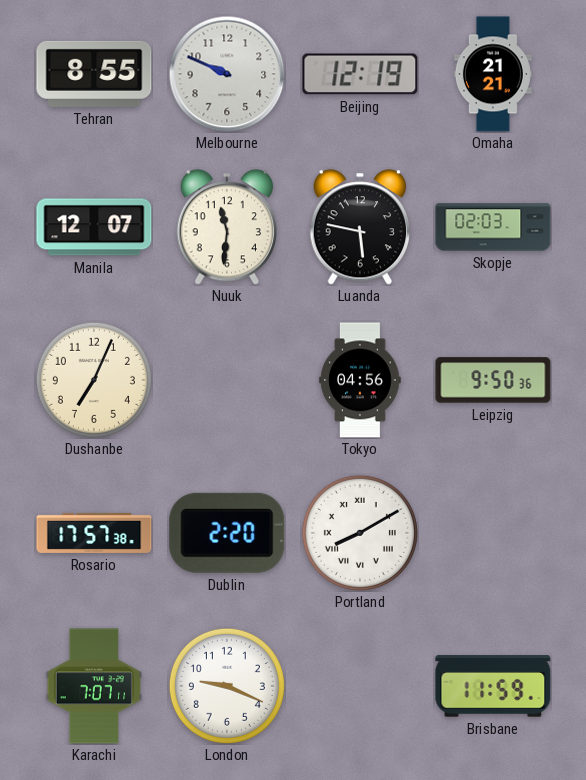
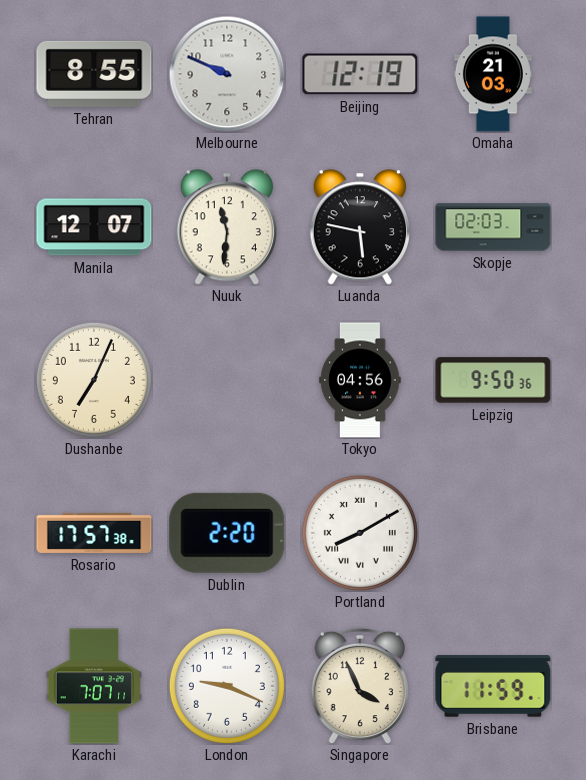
Omaha: 21:21 -> 21:03 (493, 74)
Singapore: none -> 3:56 (360, 686)
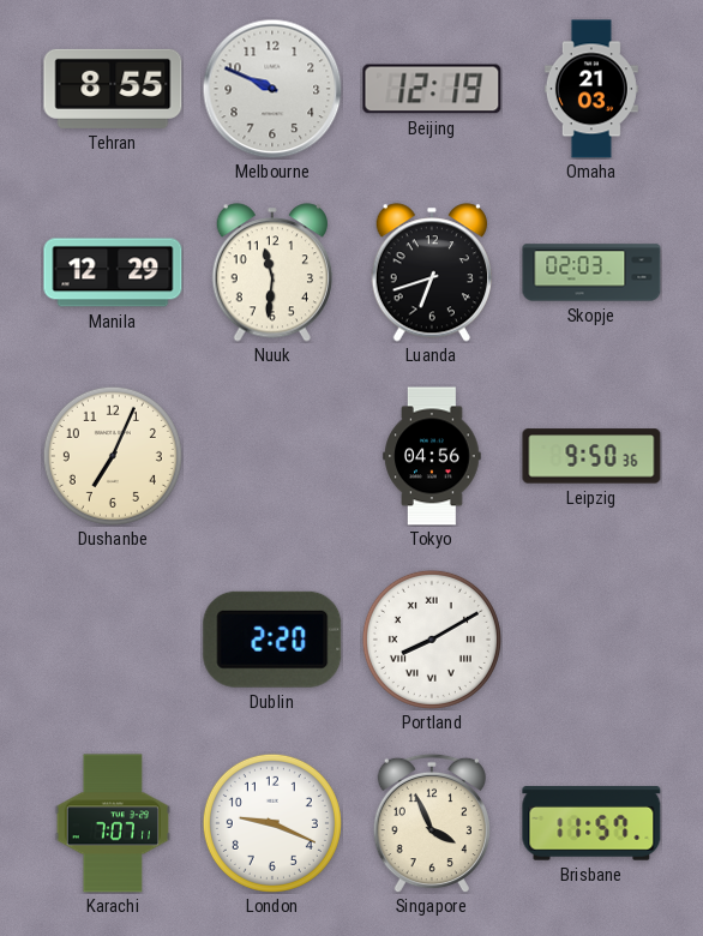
Manila: 12:07 -> 12:29 (113, 272)
Luanda: 5:47 -> 6:42 (431, 272)
Rosario: 17:57 -> none (94, 533)
Brisbane: 11:59 -> 11:57 (591, 823)
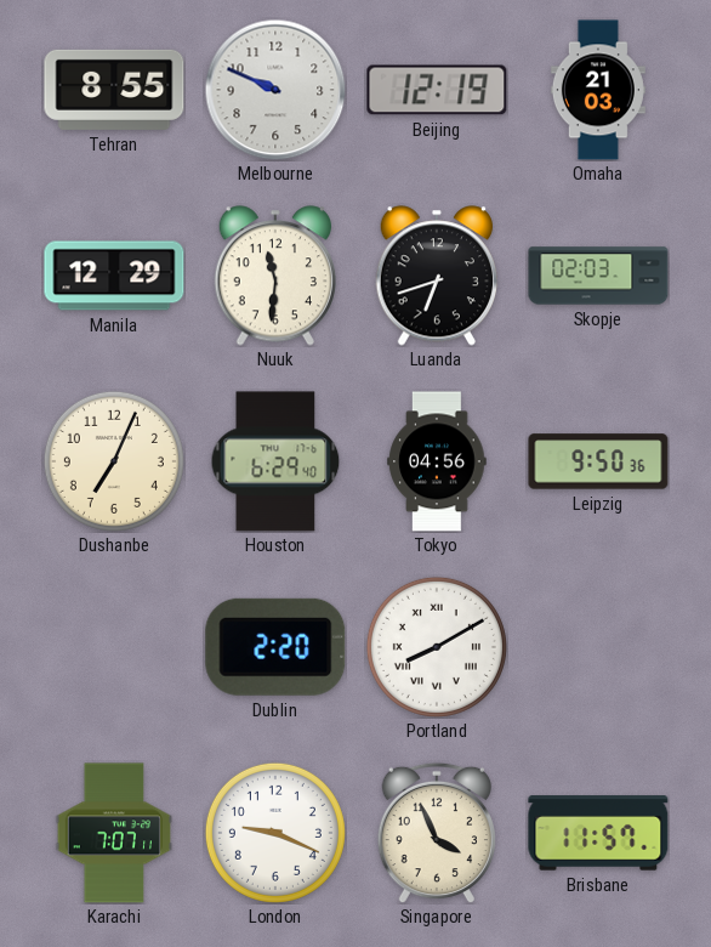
Houston: none -> 6:29 (275, 461)
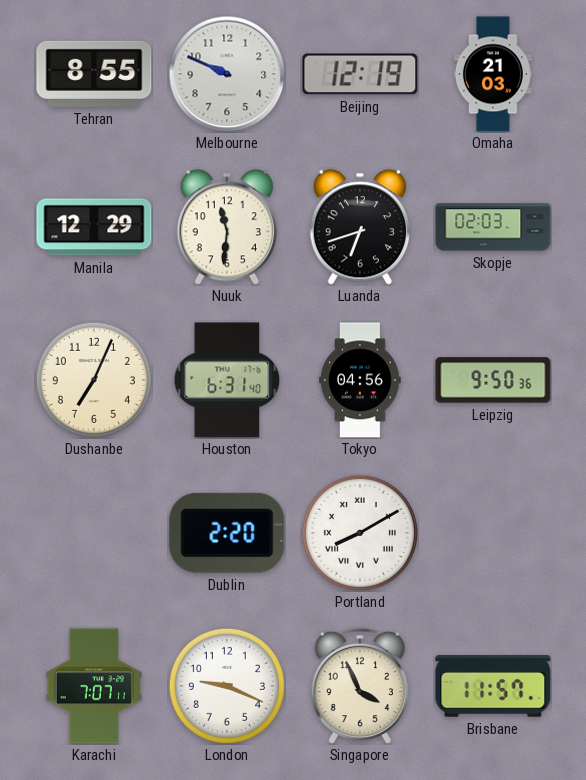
Houston: 6:29 -> 6:31 (227, 380)
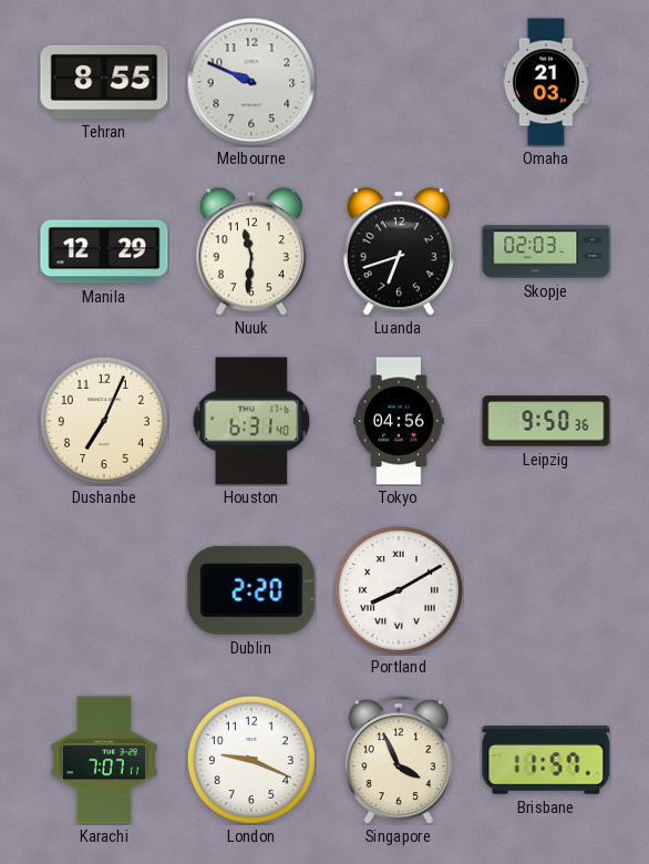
Beijing: 12:19 -> none (360, 74)
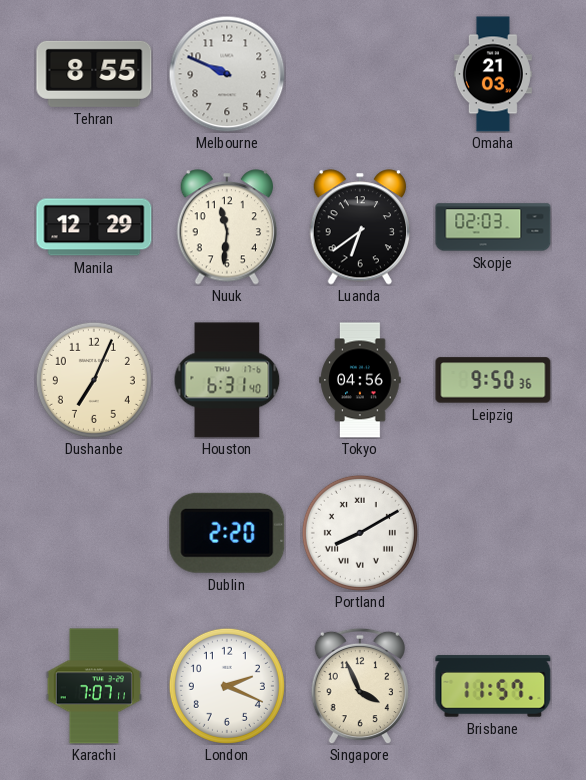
Luanda: 6:42 -> 6:39 (359, 227)
London: 9:19 -> 2:19 (227, 686)
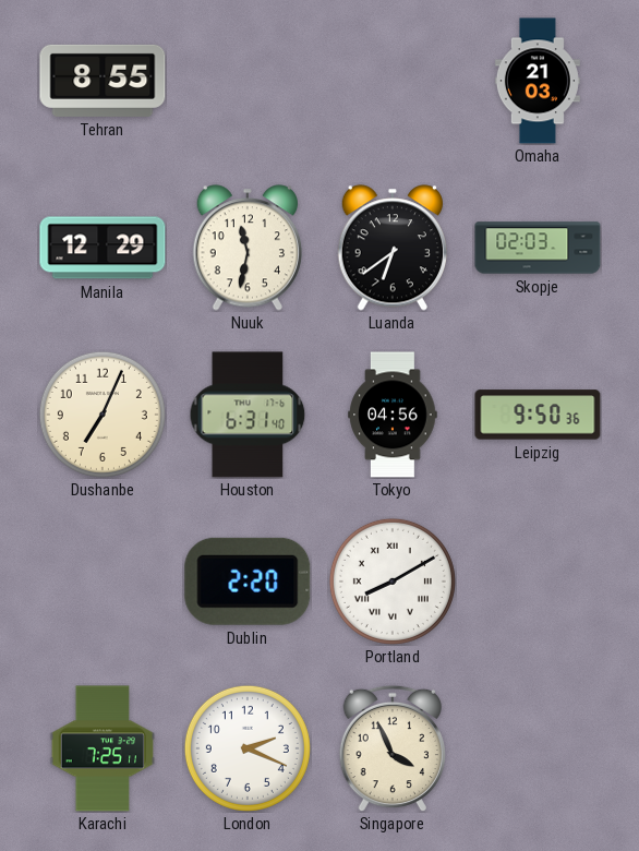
Melbourne: 9:49 -> none (227, 74)
Nuuk: 11:31 -> 11:32 (246, 248)
Karachi: 7:07 -> 7:25 (103, 748)
Brisbane: 11:57 -> none (493, 686)
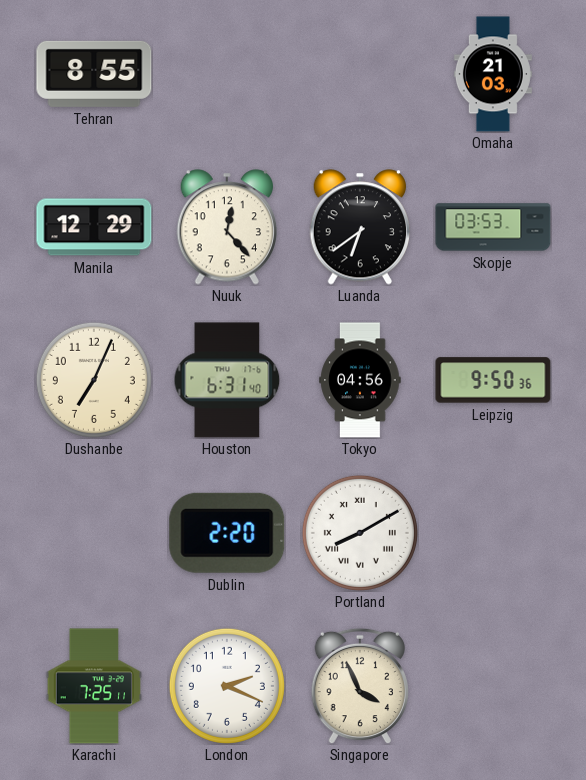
Nuuk: 11:32 -> 12:23 (226, 227)
Skopje: 02:03 -> 03:53 (493, 227)
